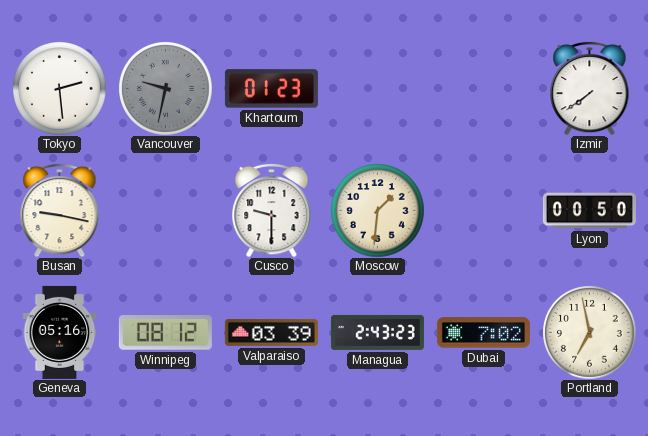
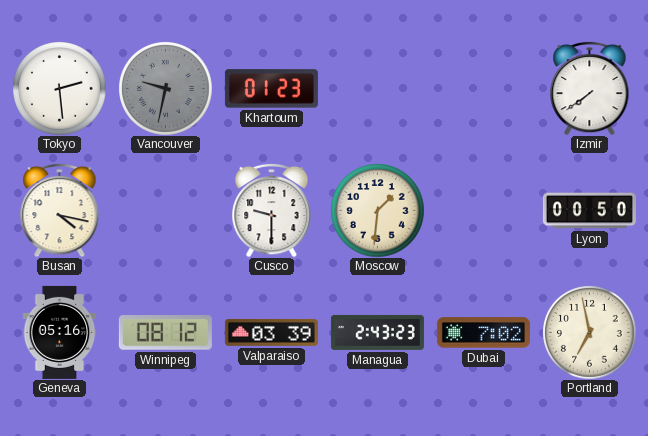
Busan: 9:17 -> 4:17 (60, 210)
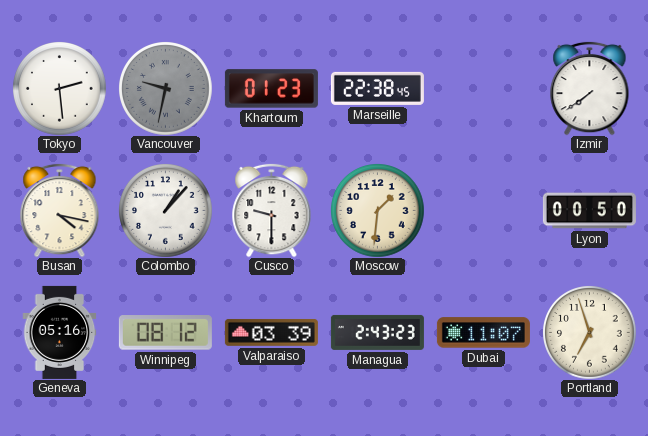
Marseille: none -> 22:38 (377, 88)
Colombo: none -> 1:07 (166, 211)
Dubai: 7:02 -> 11:07 (483, 333)
Portland: 6:58 -> 6:57 (590, 333)
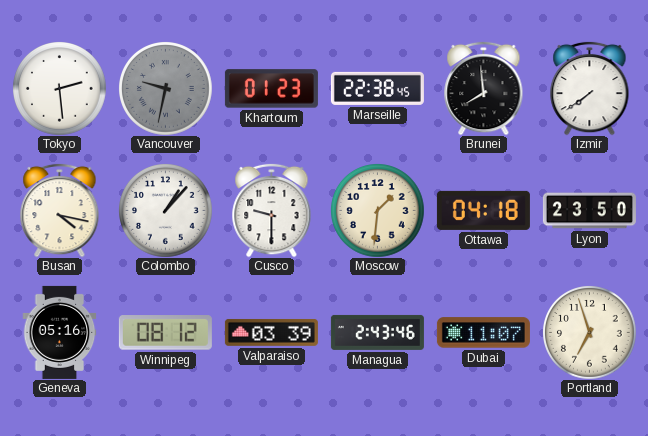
Brunei: none -> 7:59 (484, 88)
Ottawa: none -> 04:18 (483, 210)
Lyon: 00:50 -> 23:50 (589, 211)
Managua: 2:43:23 -> 2:43:46 (377, 332)
